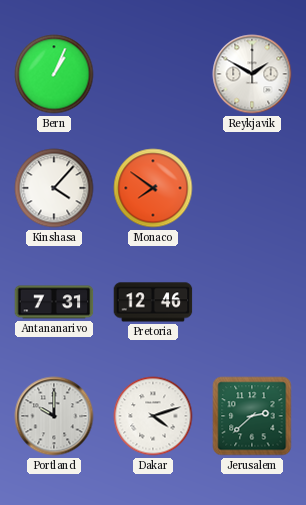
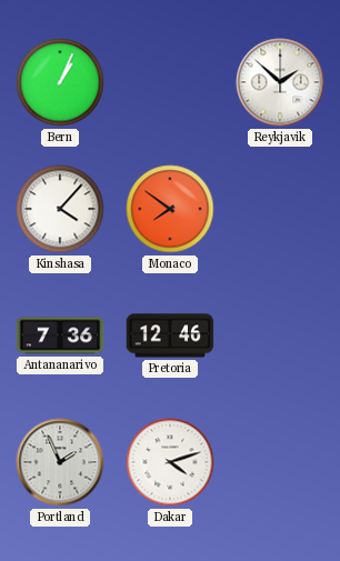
Reykjavik: 1:50 -> 1:52 (280, 82)
Antananarivo: 7:31 -> 7:36 (60, 335)
Portland: 10:00 -> 1:56 (60, 462)
Jerusalem: 2:38 -> none (252, 416)
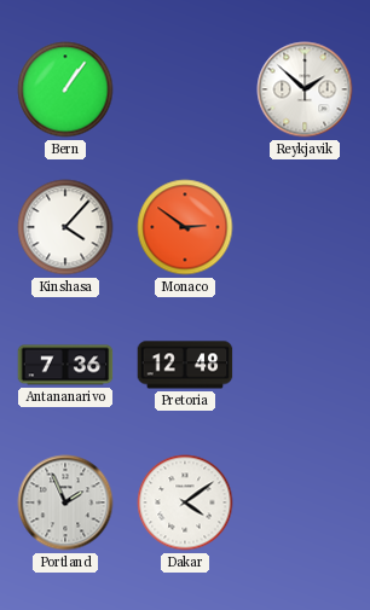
Bern: 1:04 -> 1:06 (65, 89)
Monaco: 7:51 -> 2:51 (185, 227)
Pretoria: 12:46 -> 12:48 (185, 365)
Dakar: 4:12 -> 4:09 (185, 502)
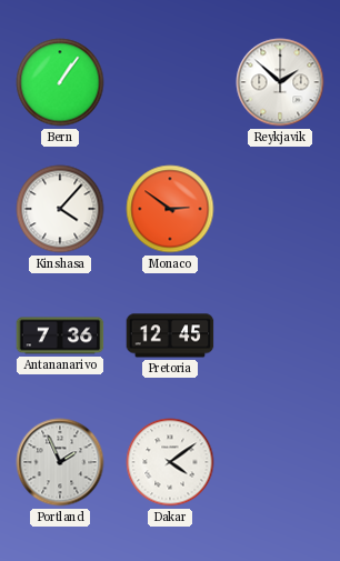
Pretoria: 12:48 -> 12:45 (170, 335)
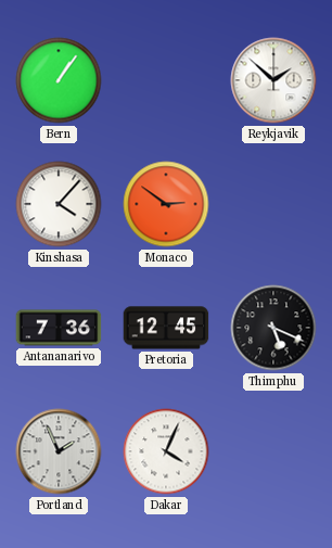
Thimphu: none -> 5:19 (273, 328)
Dakar: 4:09 -> 4:04 (166, 451)
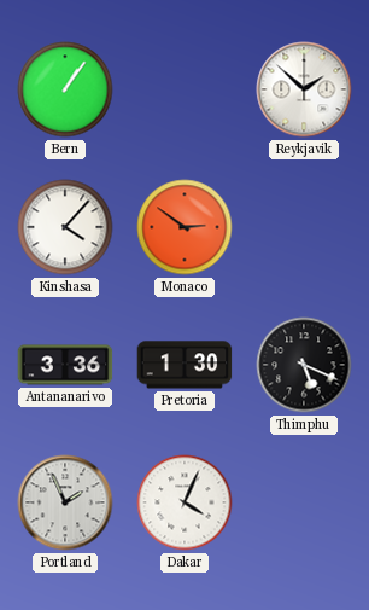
Antananarivo: 7:36 -> 3:36 (65, 365)
Pretoria: 12:45 -> 1:30 (184, 365)
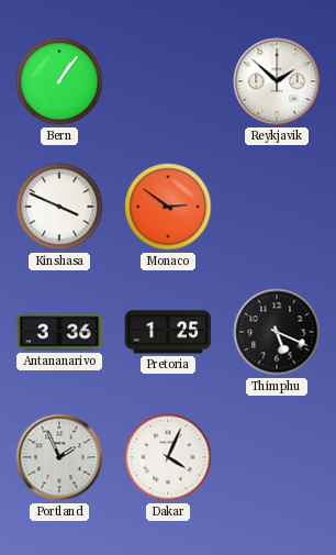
Kinshasa: 4:07 -> 3:49 (59, 207)
Pretoria: 1:30 -> 1:25 (168, 332)
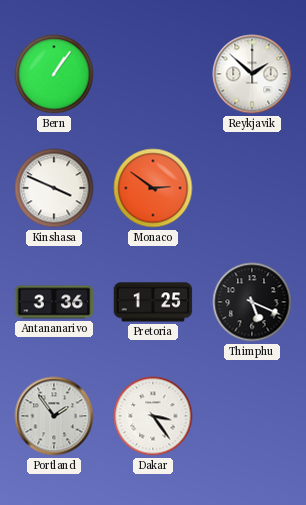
Portland: 1:56 -> 1:54 (54, 416)
Dakar: 4:04 -> 3:24 (153, 416)
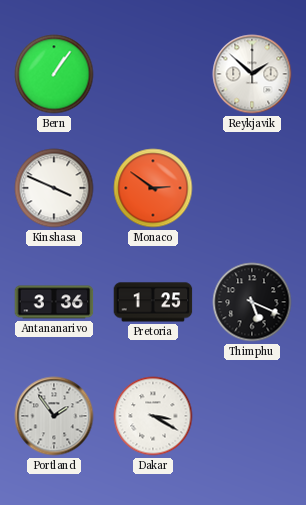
Dakar: 3:24 -> 3:20 (153, 416)
